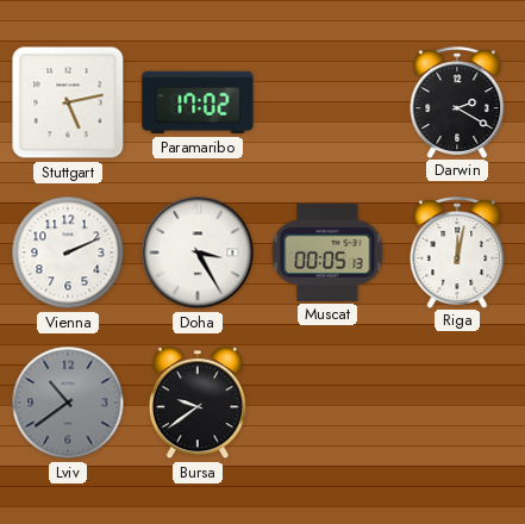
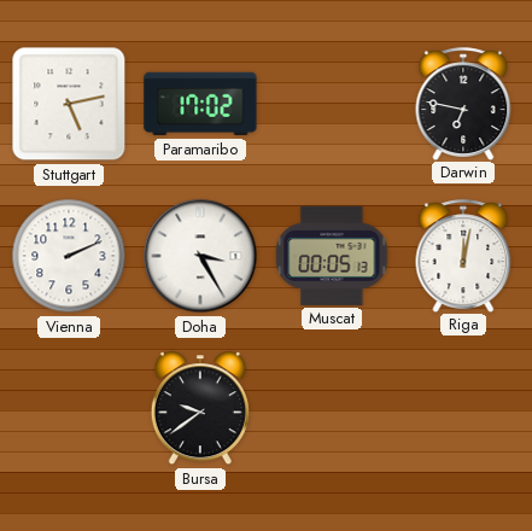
Darwin: 2:20 -> 6:47 (463, 104)
Lviv: 10:39 -> none (68, 403)
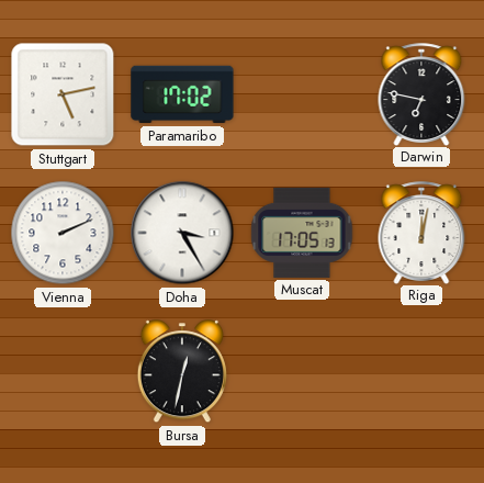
Muscat: 00:05 -> 17:05 (302, 233)
Bursa: 9:39 -> 12:32 (182, 372)
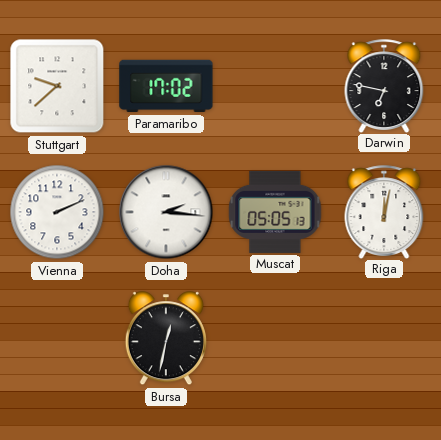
Stuttgart: 5:13 -> 9:38 (57, 86)
Doha: 3:25 -> 2:16 (166, 212)
Muscat: 17:05 -> 05:05 (275, 212)
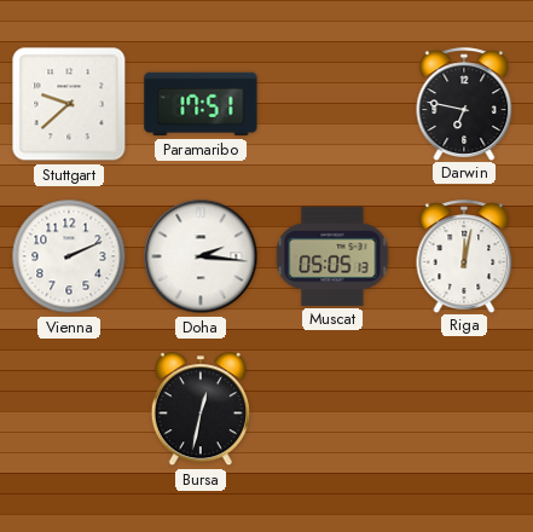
Paramaribo: 17:02 -> 17:51 (201, 104)
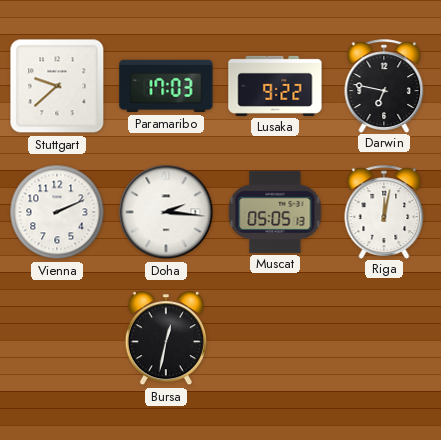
Paramaribo: 17:51 -> 17:03 (166, 86)
Lusaka: none -> 9:22 (275, 86)
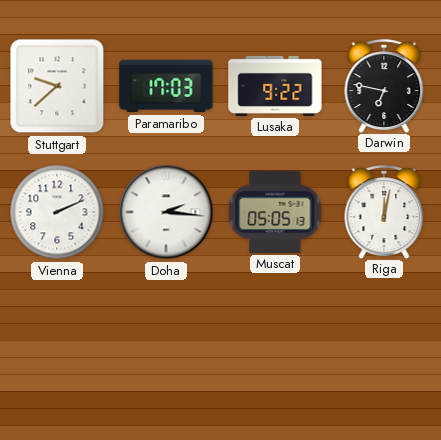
Bursa: 12:32 -> none (166, 339)
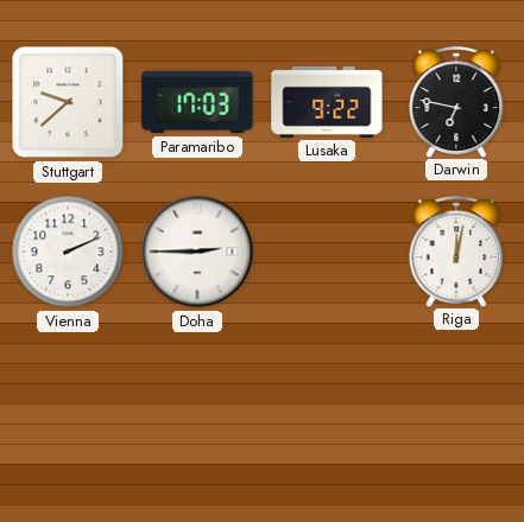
Doha: 2:16 -> 2:45 (197, 252)
Muscat: 05:05 -> none (275, 212)
